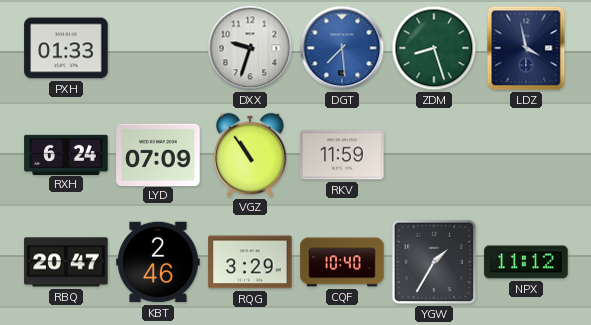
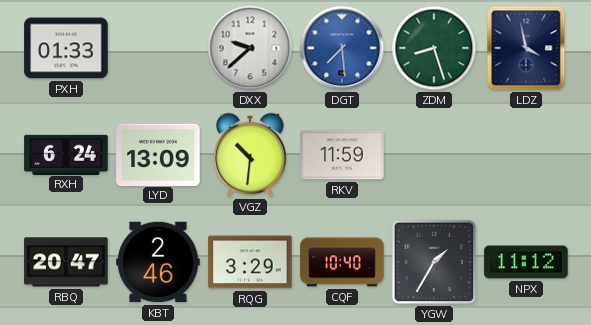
DXX: 9:33 -> 9:38 (250, 48)
LYD: 07:09 -> 13:09 (158, 154)
VGZ: 10:54 -> 10:31 (250, 155)
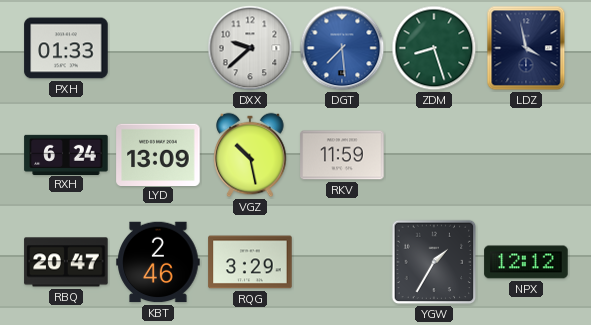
VGZ: 10:31 -> 10:28 (250, 155)
CQF: 10:40 -> none (342, 262)
NPX: 11:12 -> 12:12 (526, 262)
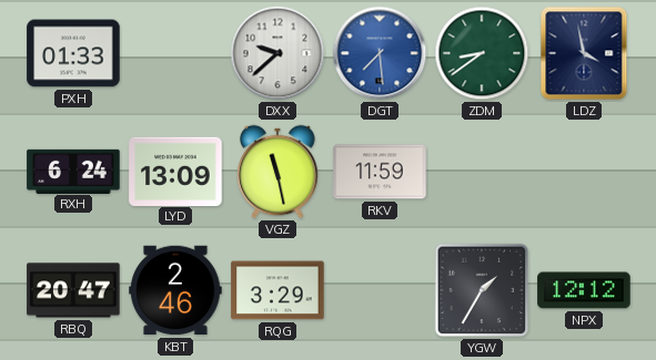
ZDM: 8:27 -> 8:39 (482, 53)
VGZ: 10:28 -> 11:28 (277, 172)
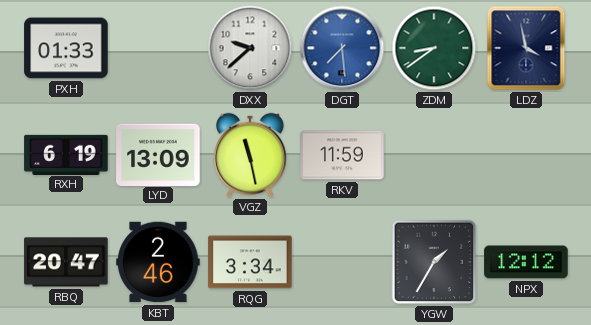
RXH: 6:24 -> 6:19 (66, 154)
RQG: 3:29 -> 3:34 (250, 262)
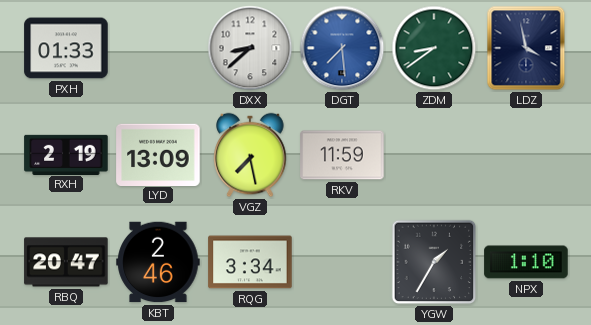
DXX: 9:38 -> 8:38 (250, 48)
RXH: 6:19 -> 2:19 (66, 154)
VGZ: 11:28 -> 7:28 (250, 155)
NPX: 12:12 -> 1:10 (526, 262)
